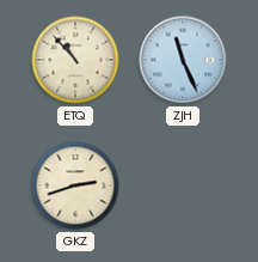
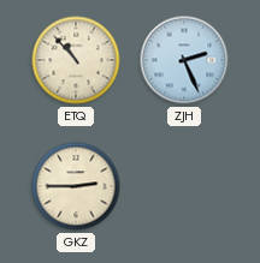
ZJH: 11:26 -> 2:26 (184, 60)
GKZ: 2:42 -> 2:45 (76, 186)
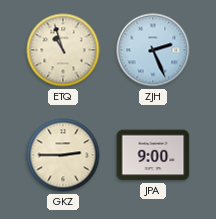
ETQ: 10:53 -> 10:57 (63, 50)
JPA: none -> 9:00 (153, 155)
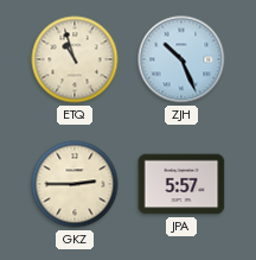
ZJH: 2:26 -> 10:26 (181, 59)
JPA: 9:00 -> 5:57 (181, 184)
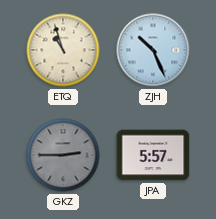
GKZ dial: cream -> grey (63, 155)
